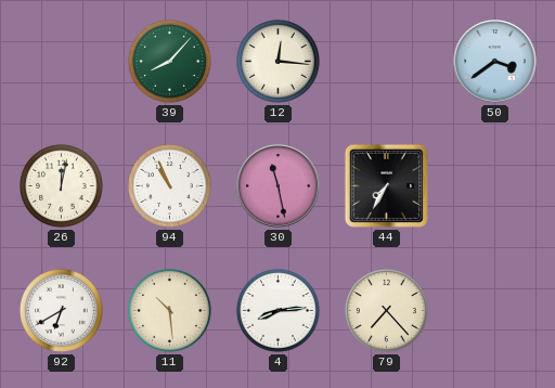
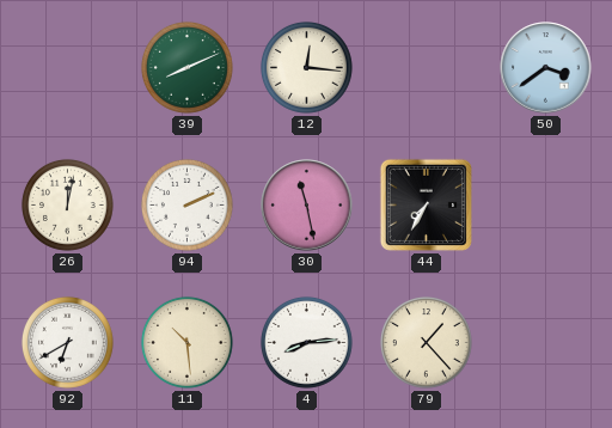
39: 8:07 -> 8:11 (186, 67)
94: 10:56 -> 2:11 (186, 204)
79: 7:23 -> 1:23 (426, 342)
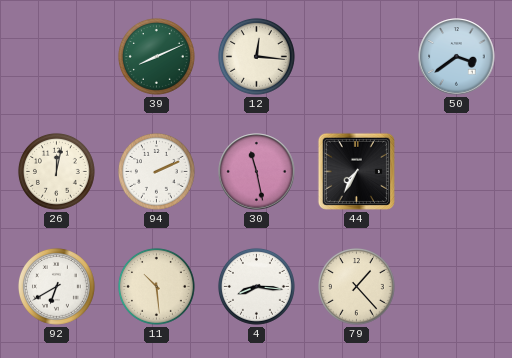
4: 8:14 -> 8:16 (256, 286)
